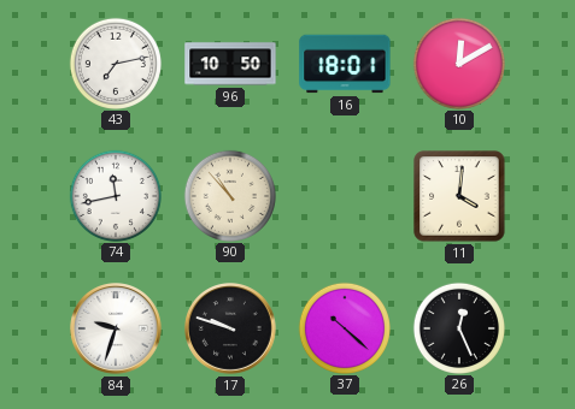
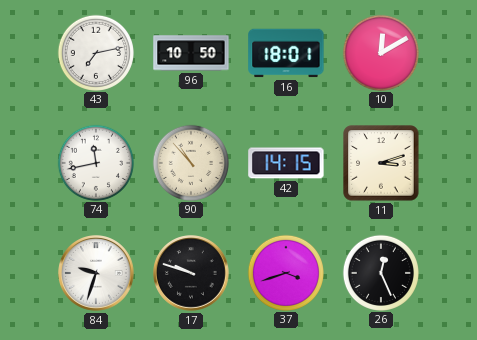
42: none -> 14:15 (286, 163)
11: 4:01 -> 3:12 (381, 163)
37: 10:22 -> 3:42 (285, 272)
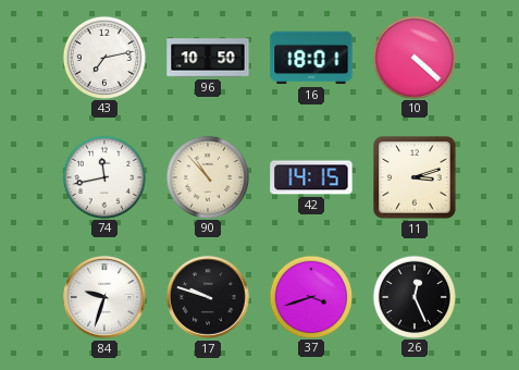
10: 12:10 -> 4:22 (413, 57)
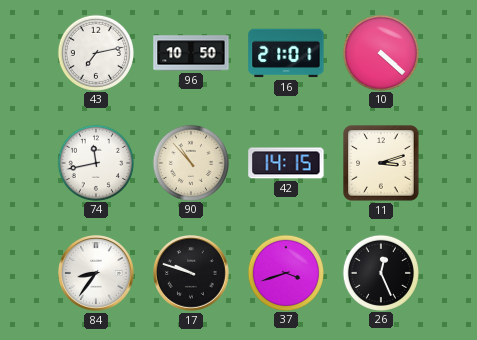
16: 18:01 -> 21:01 (286, 53)
84: 9:33 -> 8:36 (97, 274)
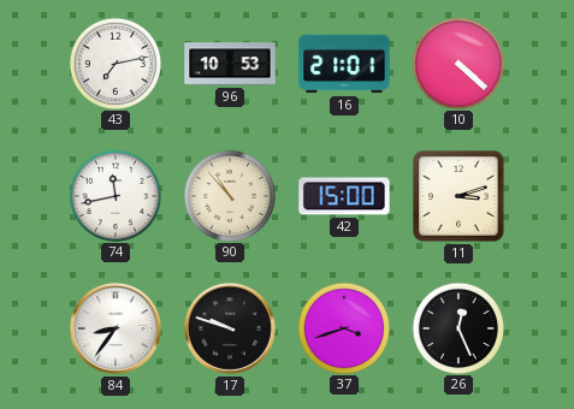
96: 10:50 -> 10:53 (230, 64)
42: 14:15 -> 15:00 (344, 196)
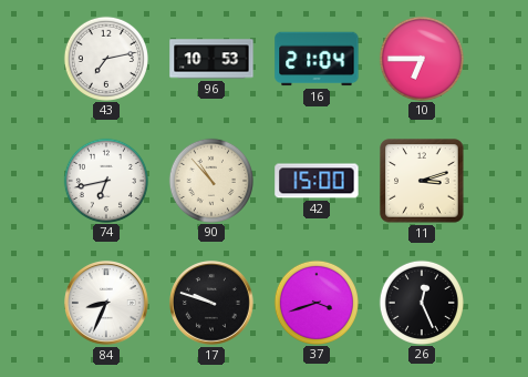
16: 21:01 -> 21:04 (317, 59)
10: 4:22 -> 6:45 (421, 58)
74: 11:43 -> 6:43 (105, 180)
84: 8:36 -> 8:34 (107, 304)
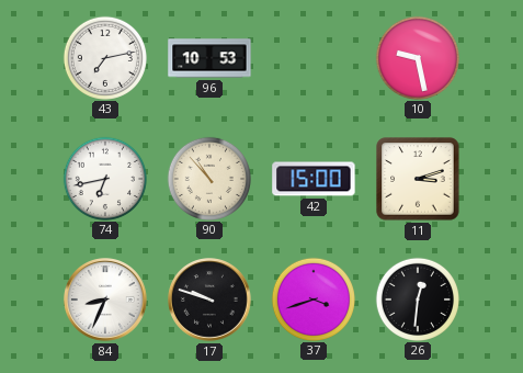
16: 21:04 -> none (317, 59)
10: 6:45 -> 9:28 (417, 57)
26: 12:26 -> 12:31 (417, 298)
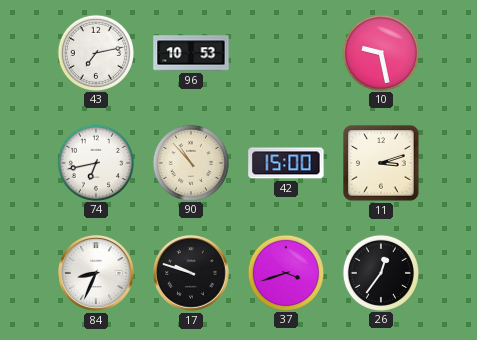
26: 12:31 -> 12:36 (380, 272)
